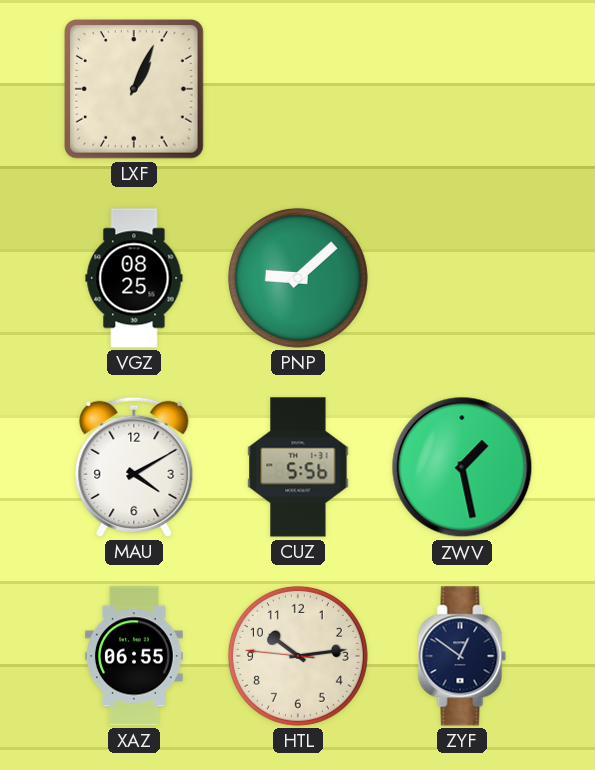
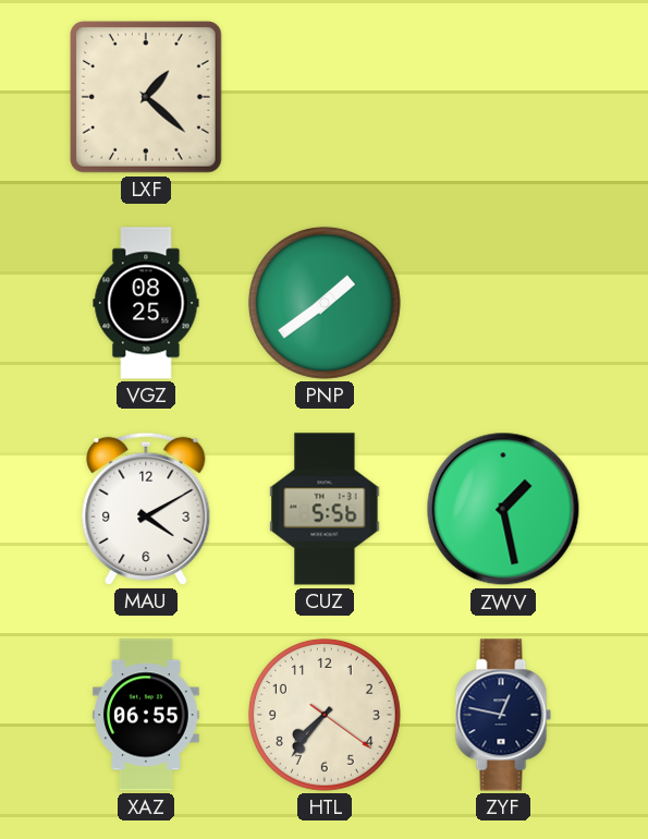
LXF: 1:04 -> 1:22 (147, 98)
PNP: 9:08 -> 1:39 (325, 303)
HTL: 10:13 -> 7:36 (325, 715)
ZYF: 12:51 -> 12:47 (503, 715)
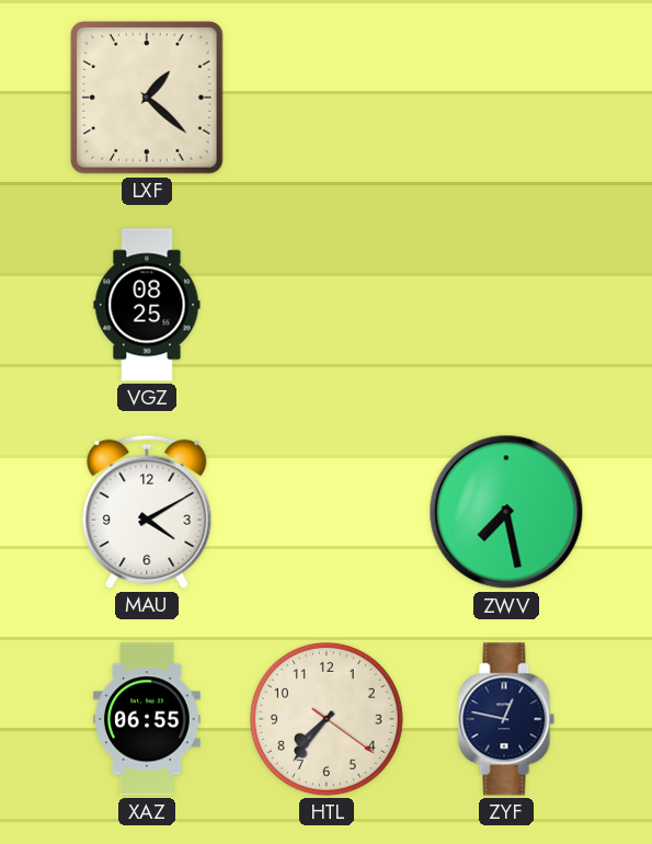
PNP: 1:39 -> none (325, 303)
CUZ: 5:56 -> none (325, 509)
ZWV: 1:28 -> 7:28 (506, 512)
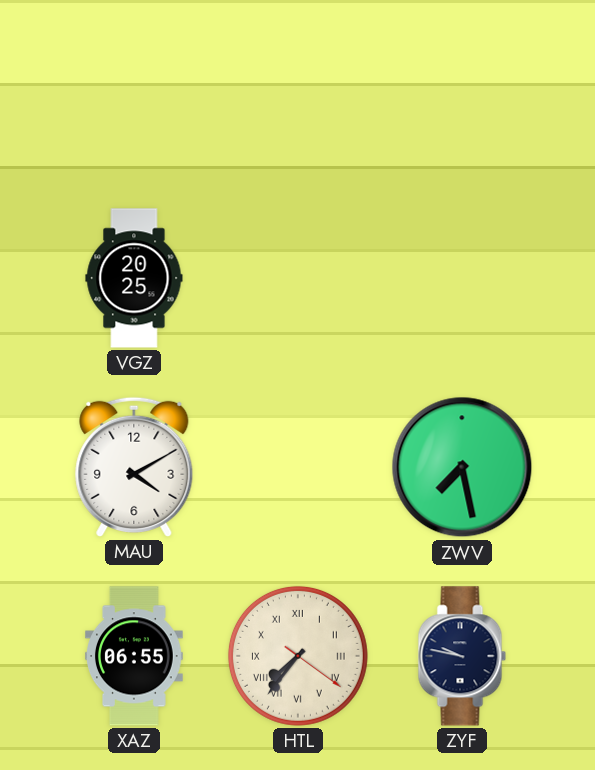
LXF: 1:22 -> none (148, 99)
VGZ: 08:25 -> 20:25 (134, 278)
HTL numerals: Arabic -> Roman (298, 656)
ZYF: 12:47 -> 9:47 (462, 656)
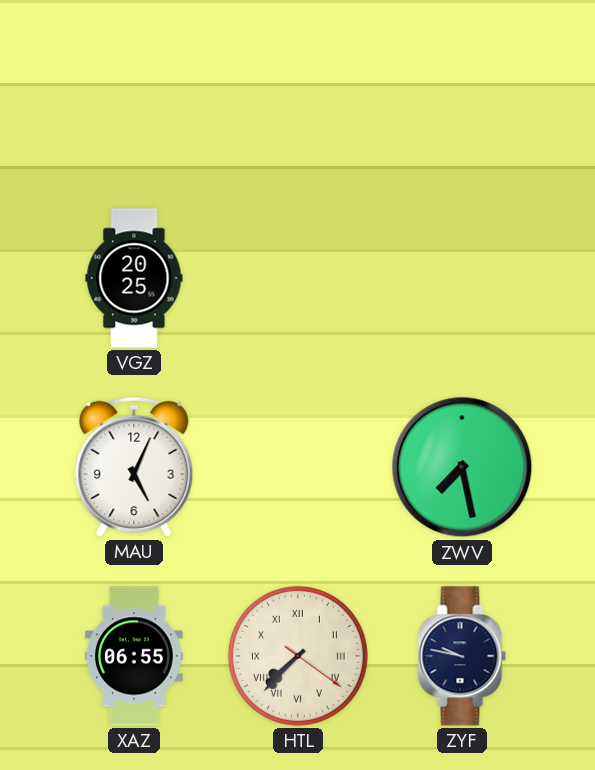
MAU: 4:10 -> 5:04 (134, 467)
HTL: 7:36 -> 7:37 (298, 656)
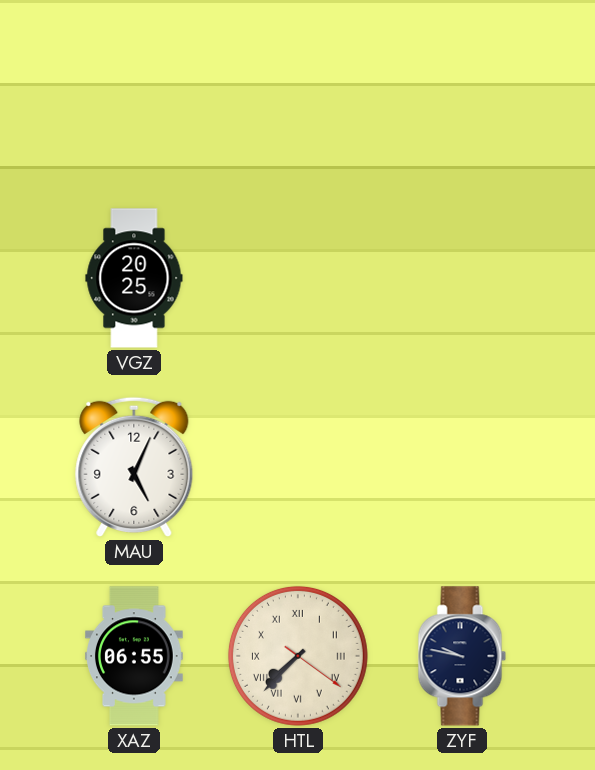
ZWV: 7:28 -> none (462, 467)
